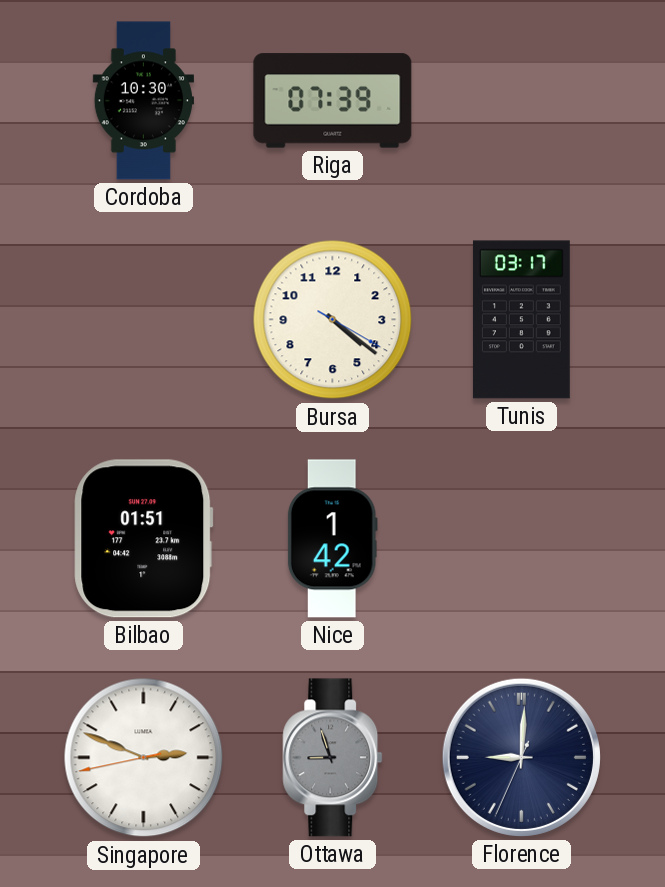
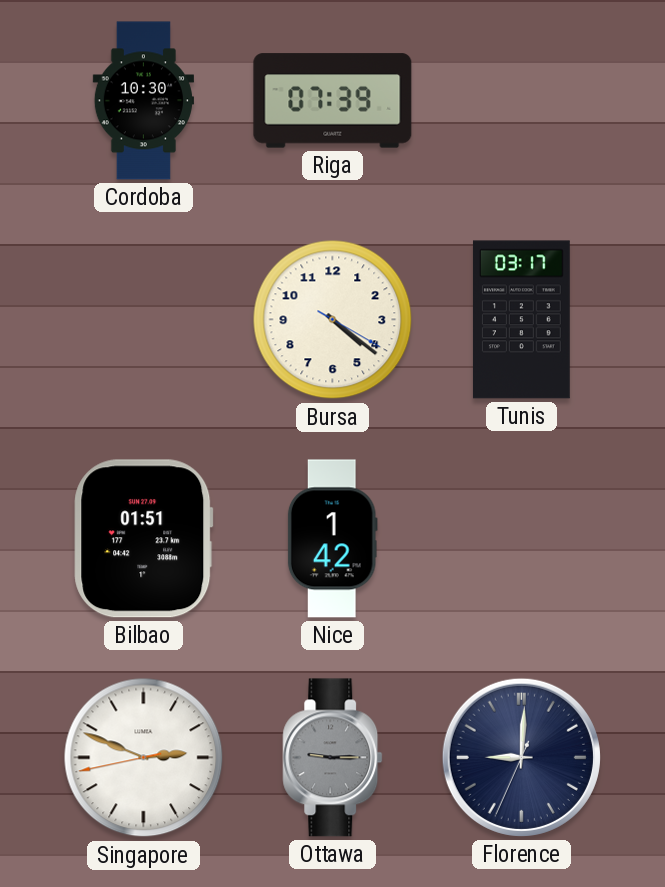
Ottawa: 8:57 -> 9:15 (333, 758)
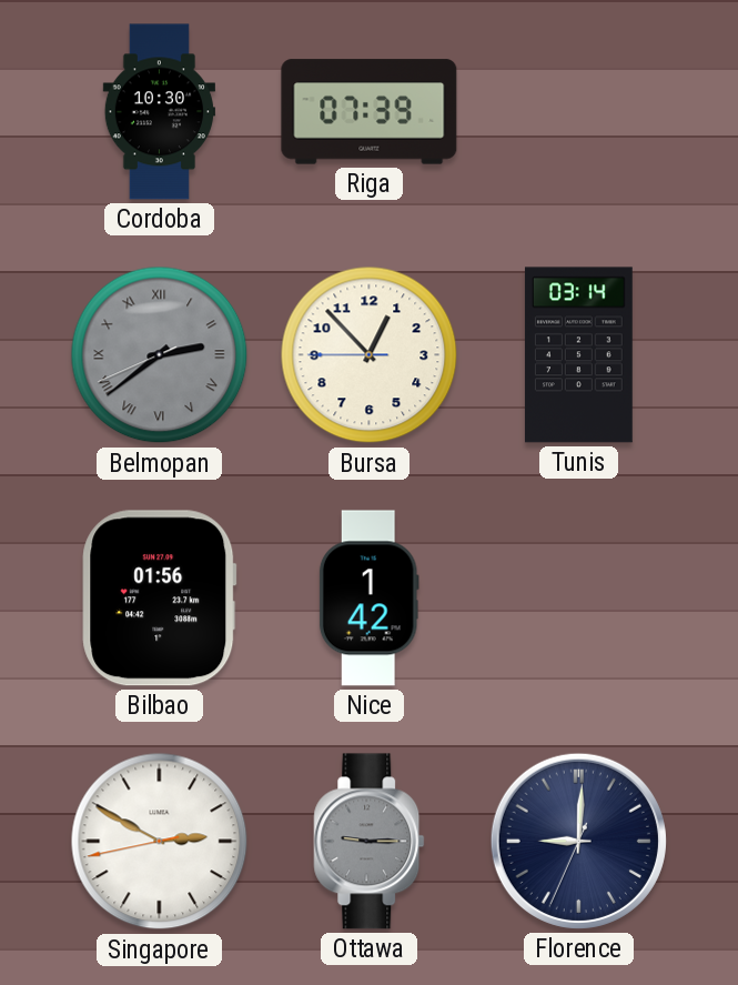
Belmopan: none -> 2:38 (160, 355)
Bursa: 4:21 -> 12:52 (370, 355)
Tunis: 03:17 -> 03:14 (578, 355)
Bilbao: 01:51 -> 01:56 (160, 599)
Singapore: 2:48 -> 2:49 (160, 842)
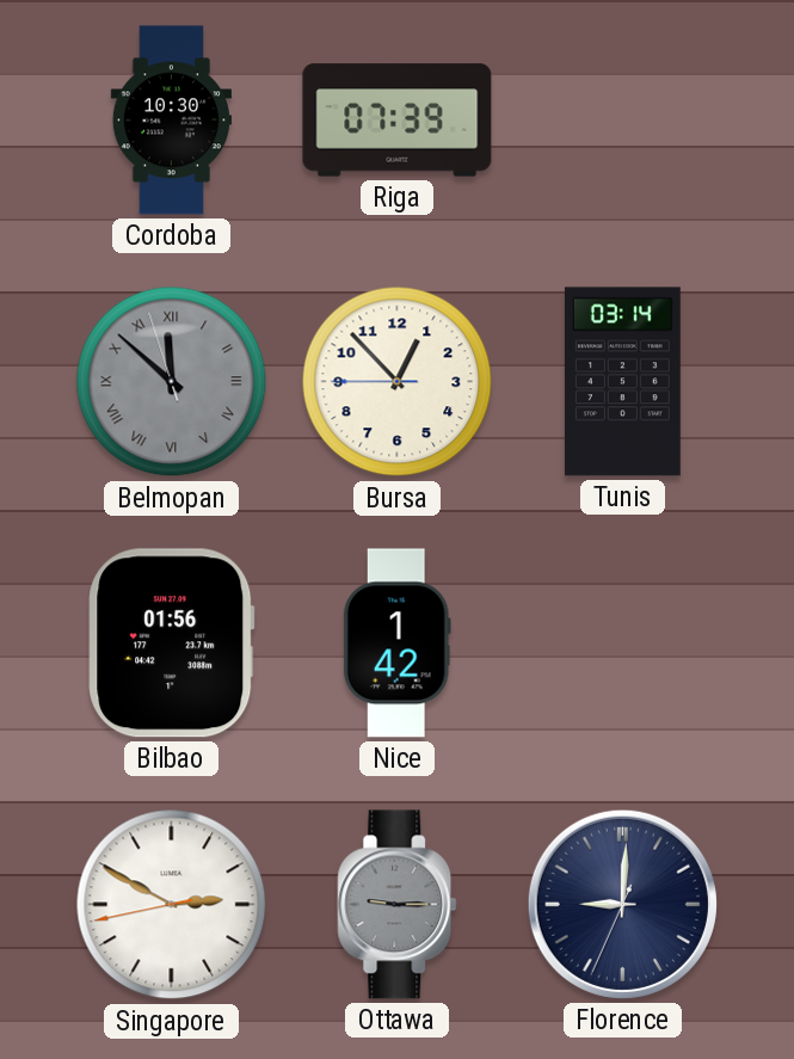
Belmopan: 2:38 -> 11:51 (172, 382)
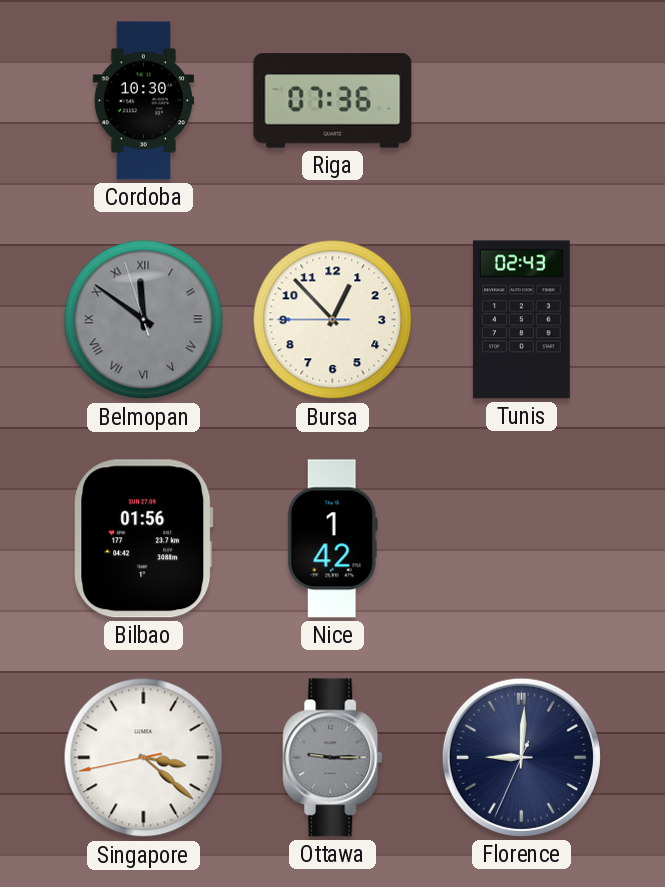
Riga: 07:39 -> 07:36 (333, 101)
Belmopan: 11:51 -> 11:50 (144, 320)
Tunis: 03:14 -> 02:43 (521, 320)
Singapore: 2:49 -> 3:21 (144, 758)
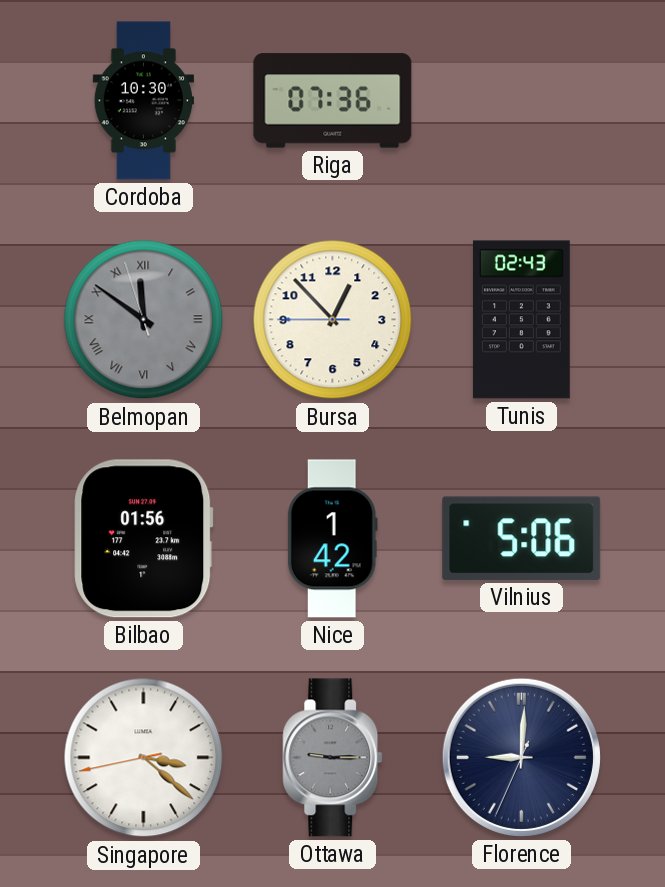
Vilnius: none -> 5:06 (522, 538)
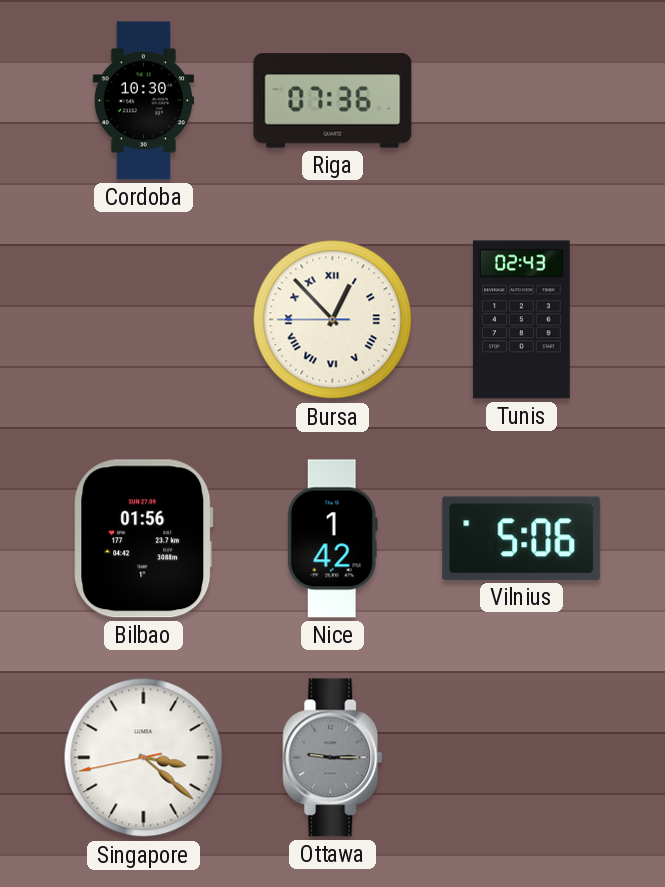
Belmopan: 11:50 -> none (144, 320)
Bursa numerals: Arabic -> Roman (333, 320)
Florence: 9:00 -> none (521, 757)
